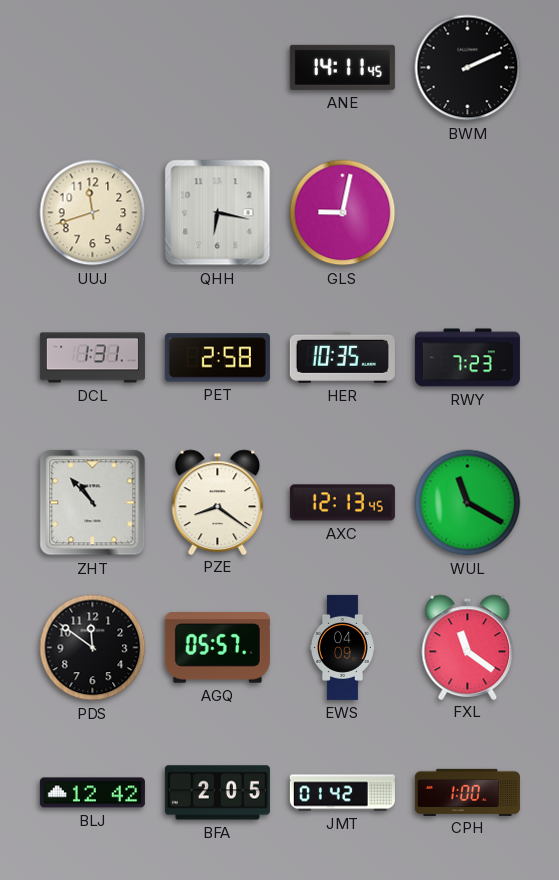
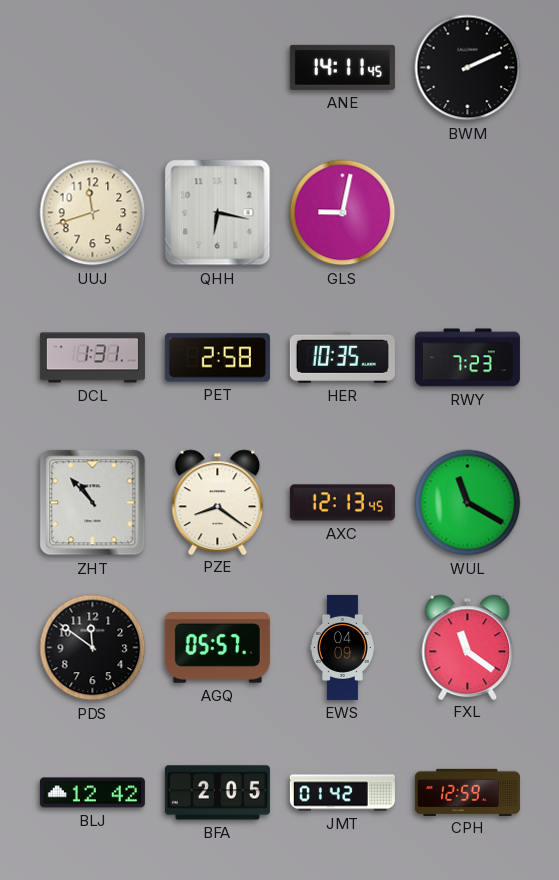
CPH: 1:00 -> 12:59 (467, 792)
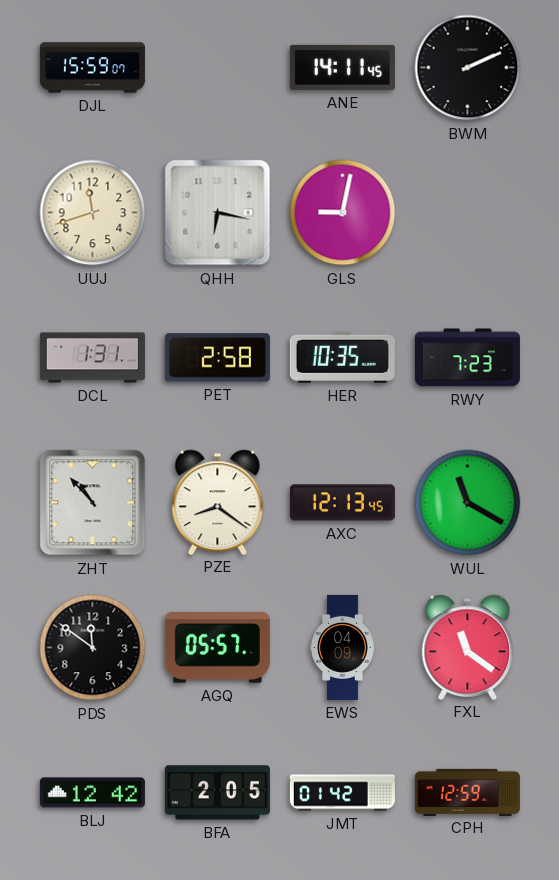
DJL: none -> 15:59 (92, 68)
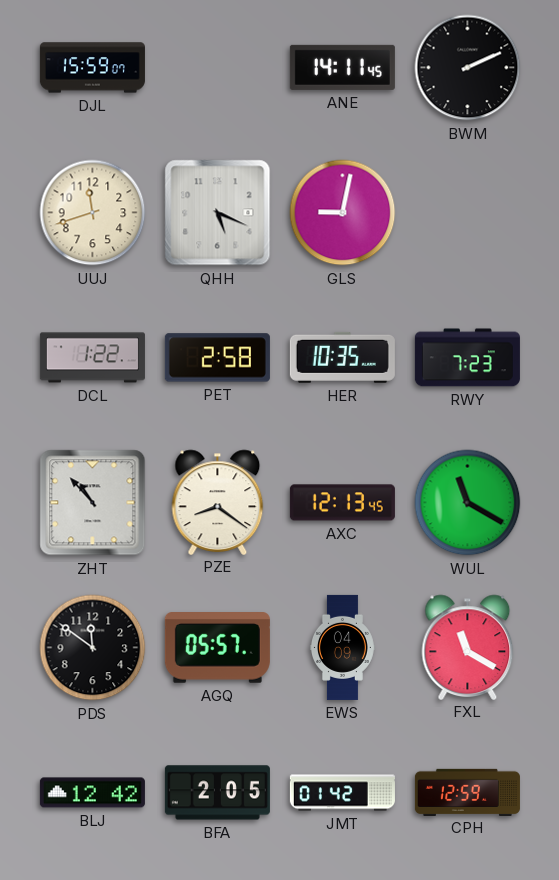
QHH: 6:17 -> 5:19 (218, 213)
DCL: 1:31 -> 1:22 (92, 358)
FXL: 11:21 -> 11:20 (468, 647)
